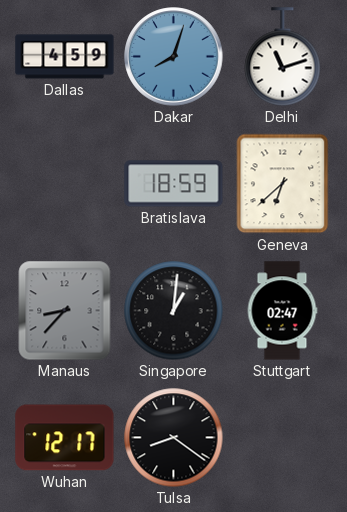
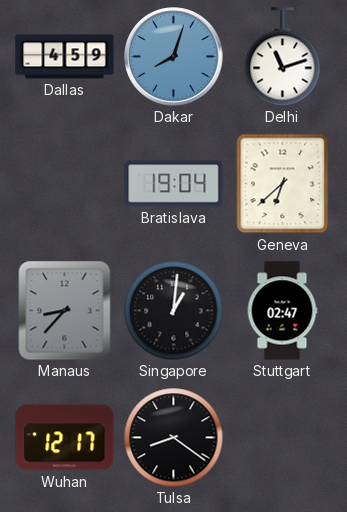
Bratislava: 18:59 -> 19:04 (174, 184)
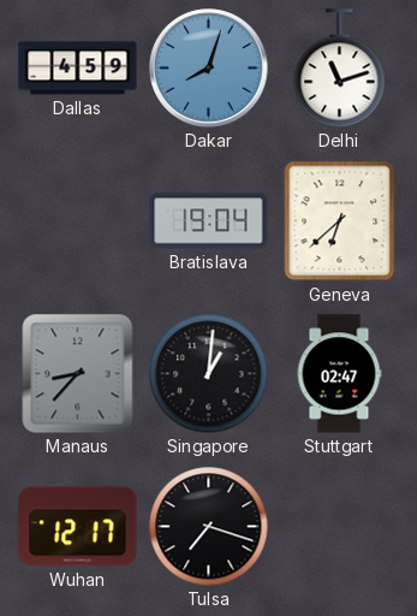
Tulsa: 8:21 -> 7:18 (209, 527)
